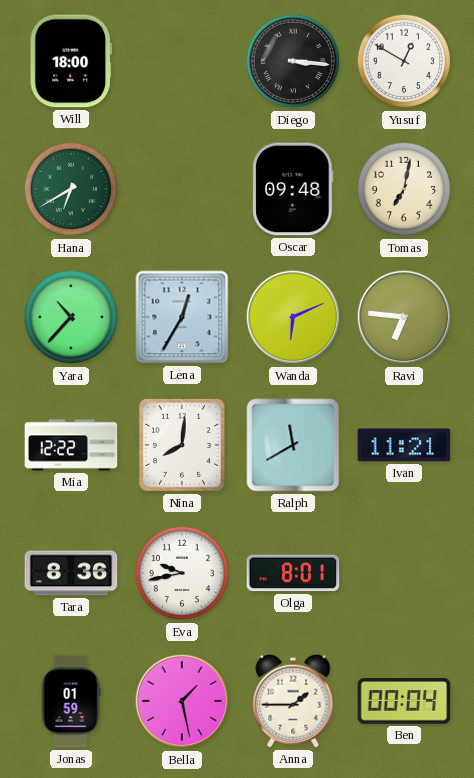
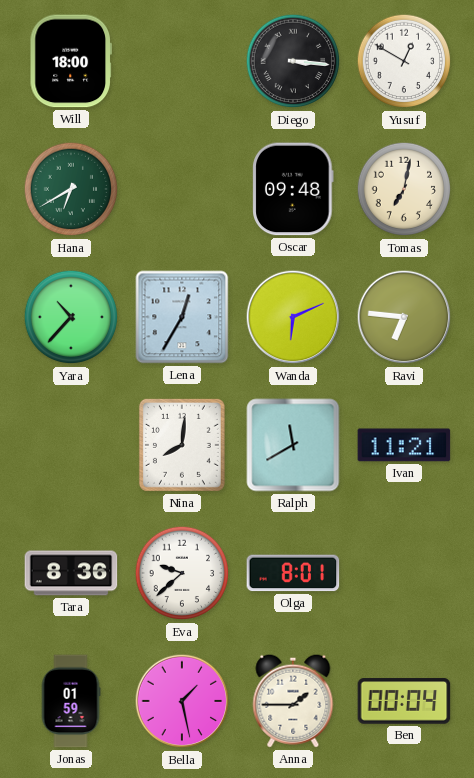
Mia: 12:22 -> none (71, 445)
Eva: 9:43 -> 9:38 (182, 573)
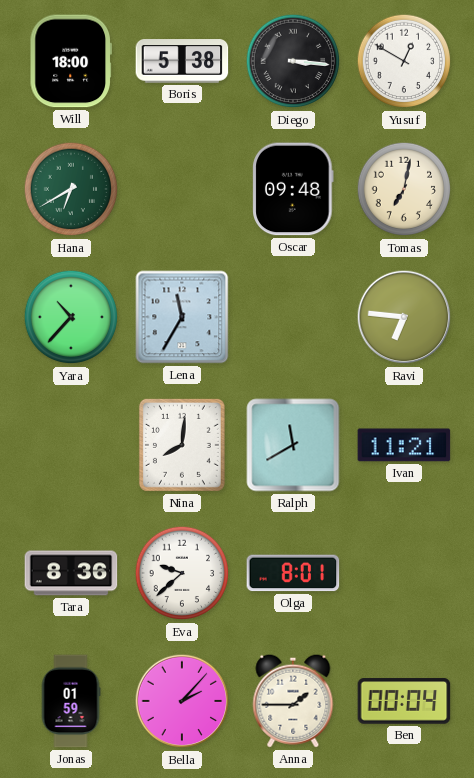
Boris: none -> 5:38 (182, 61)
Lena: 12:35 -> 11:35 (182, 317)
Wanda: 6:11 -> none (293, 317)
Bella: 1:28 -> 2:07 (182, 701)
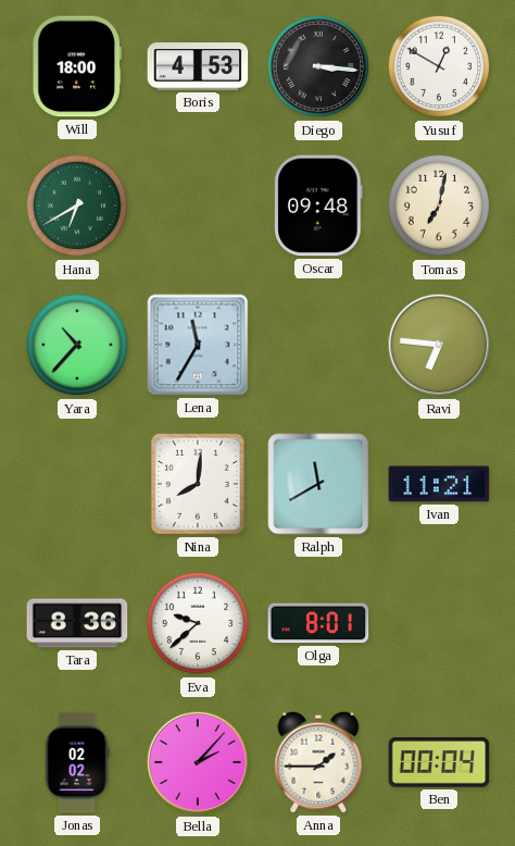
Boris: 5:38 -> 4:53 (198, 66)
Jonas: 01:59 -> 02:02 (77, 762)
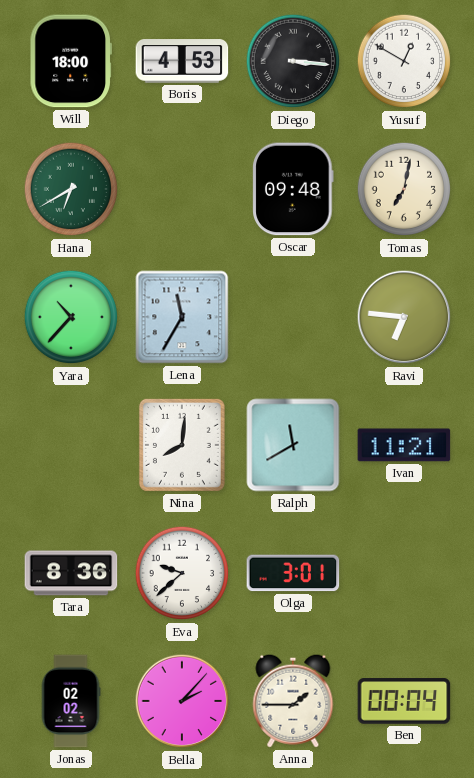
Olga: 8:01 -> 3:01 (293, 573)
